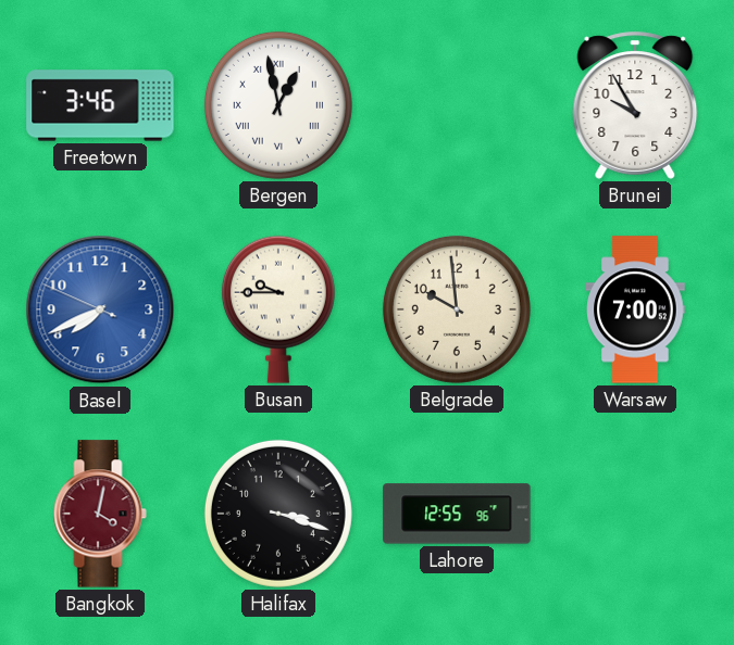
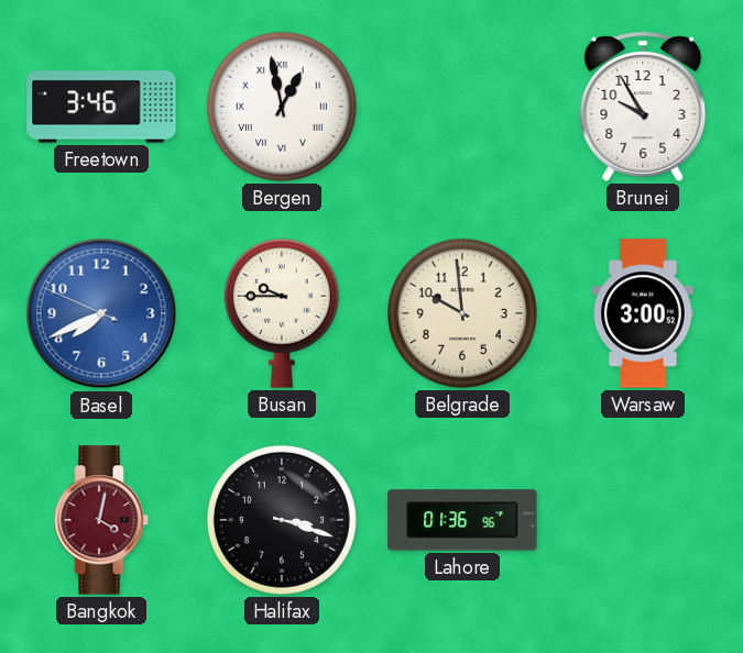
Warsaw: 7:00 -> 3:00 (643, 313)
Lahore: 12:55 -> 01:36 (462, 520)
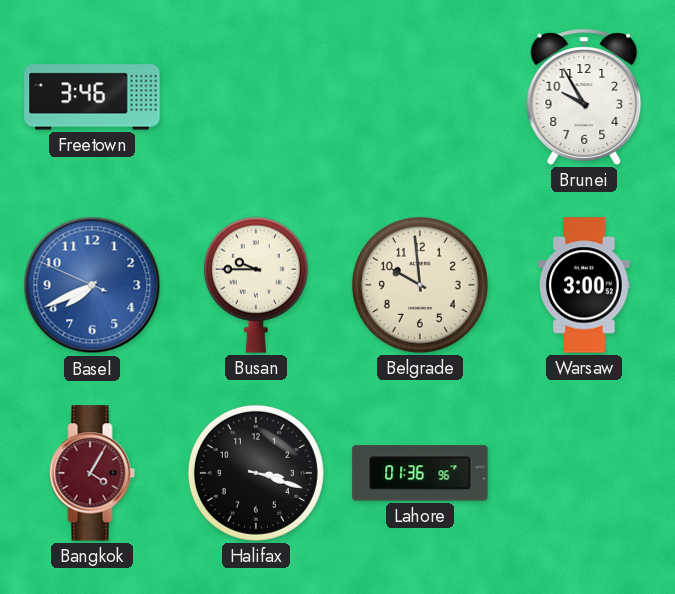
Bergen: 12:58 -> none (282, 107)
Bangkok: 4:02 -> 4:05 (92, 473)
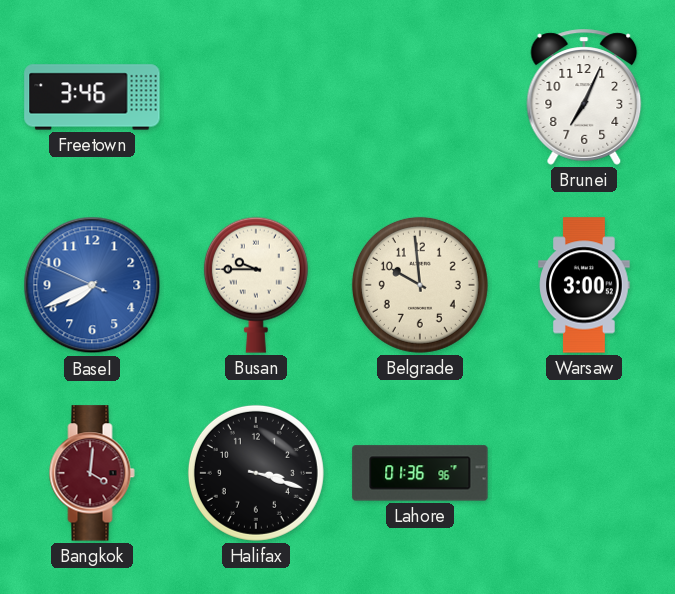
Brunei: 9:55 -> 7:04 (584, 97)
Bangkok: 4:05 -> 4:01 (92, 473)
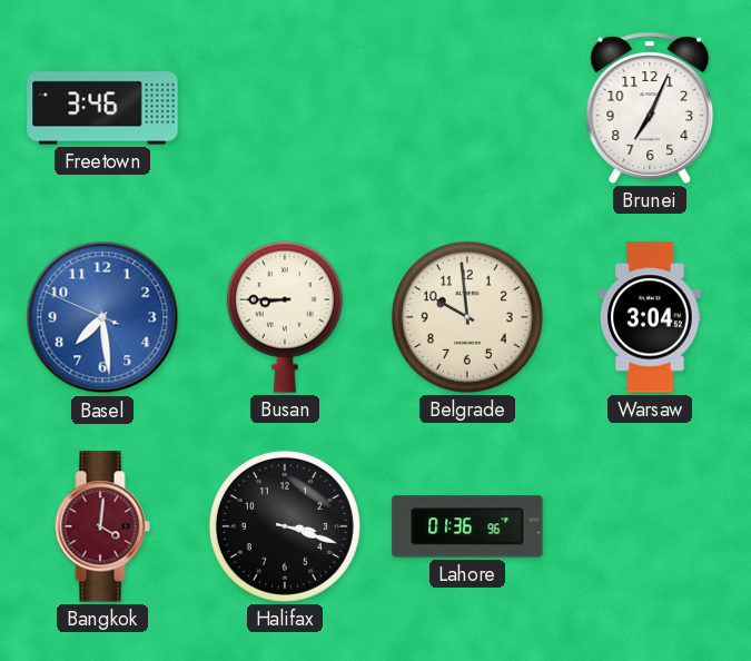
Basel: 7:40 -> 7:28 (102, 317)
Busan: 9:45 -> 8:45 (285, 317)
Warsaw: 3:00 -> 3:04 (650, 317)
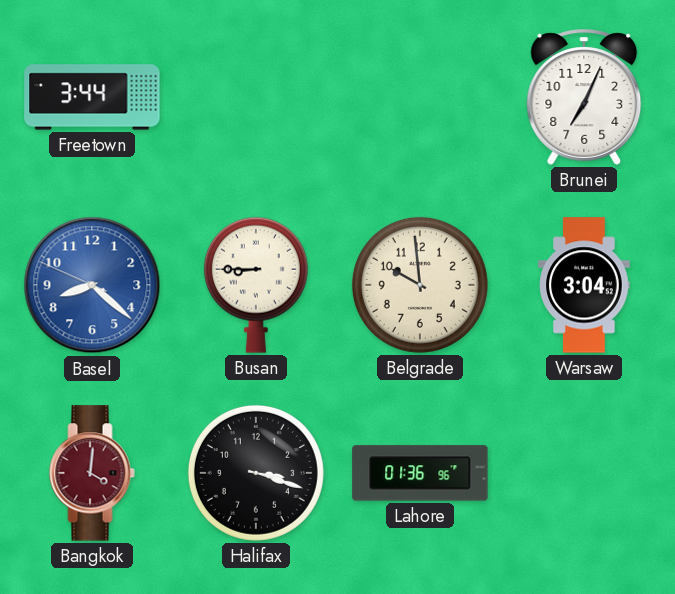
Freetown: 3:46 -> 3:44 (92, 97)
Basel: 7:28 -> 8:21 (92, 285)
